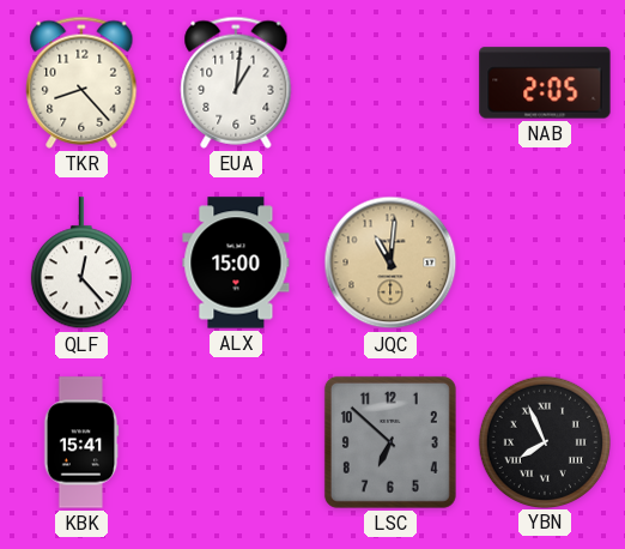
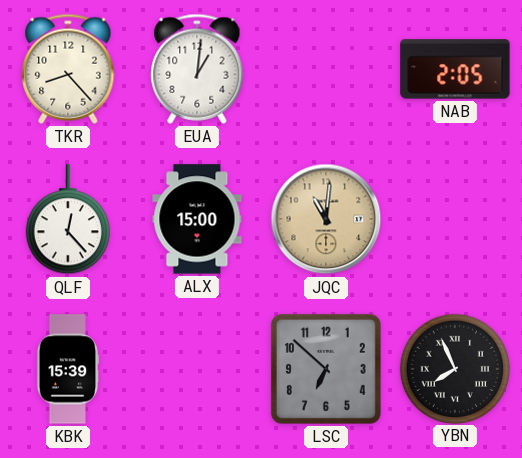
KBK: 15:41 -> 15:39 (68, 369)
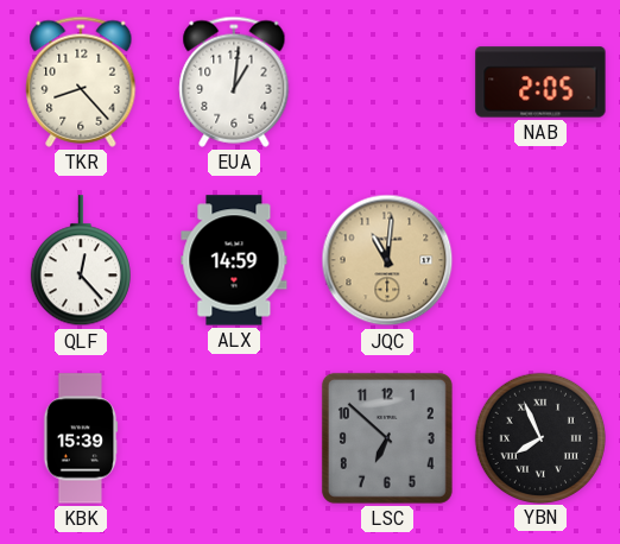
ALX: 15:00 -> 14:59 (234, 260)
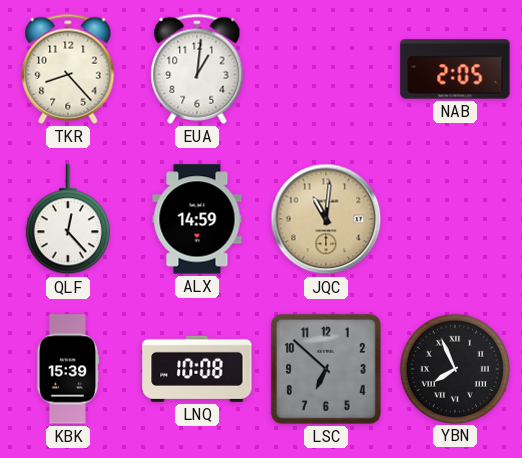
LNQ: none -> 10:08 (197, 369)
